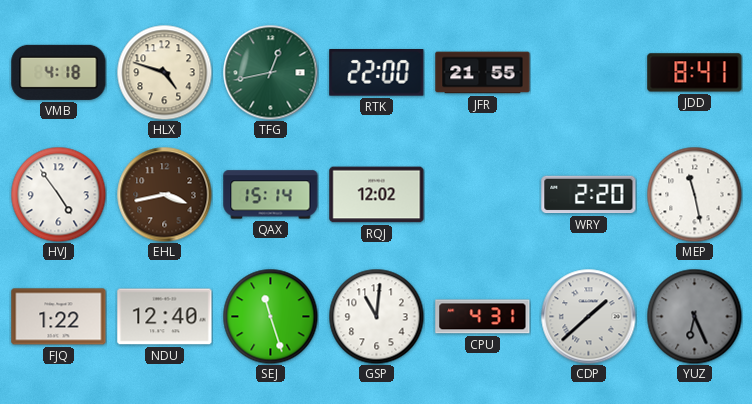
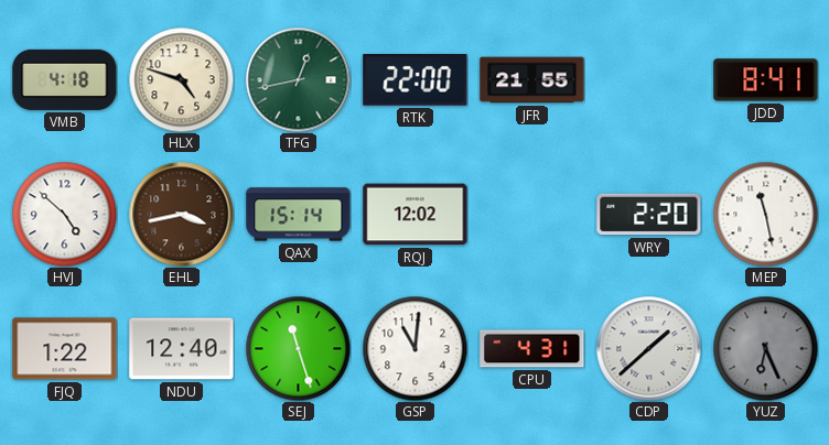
HVJ: 4:54 -> 4:52 (64, 214)
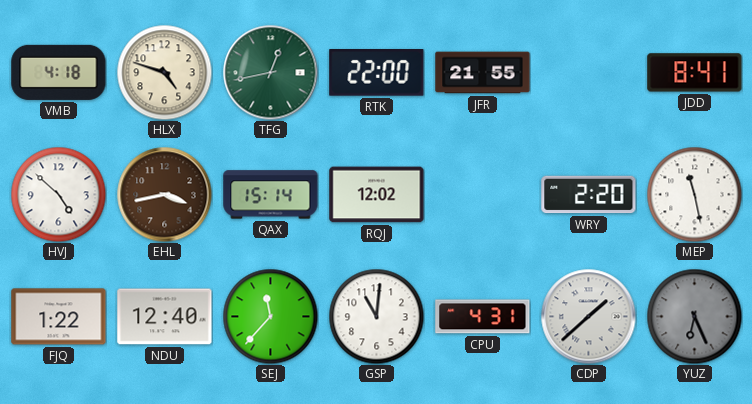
SEJ: 11:27 -> 11:37 (270, 316)
